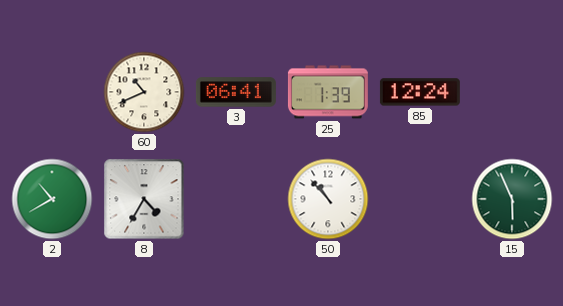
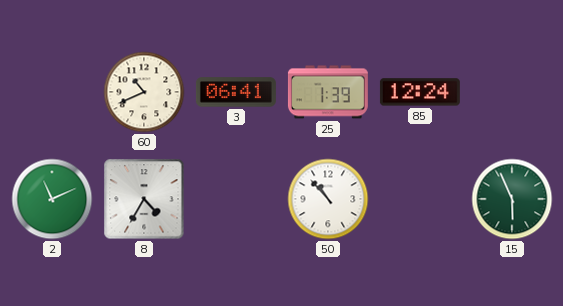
2: 10:40 -> 11:11 (52, 199)
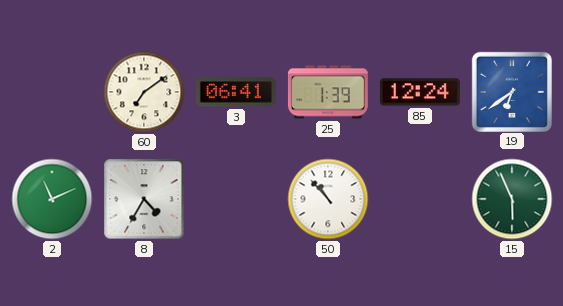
60: 10:41 -> 7:09 (144, 92)
19: none -> 6:39 (511, 91)
